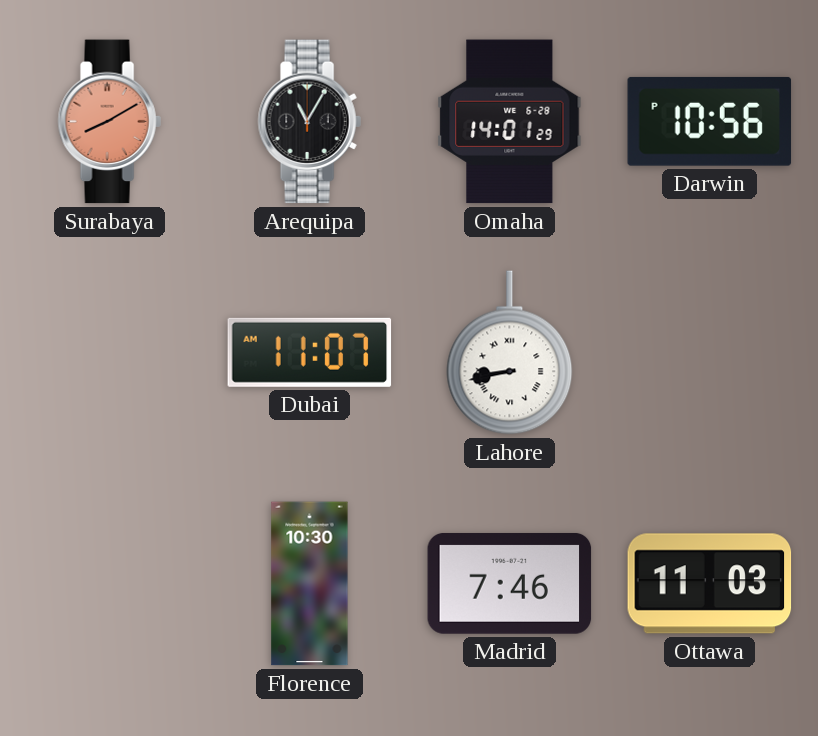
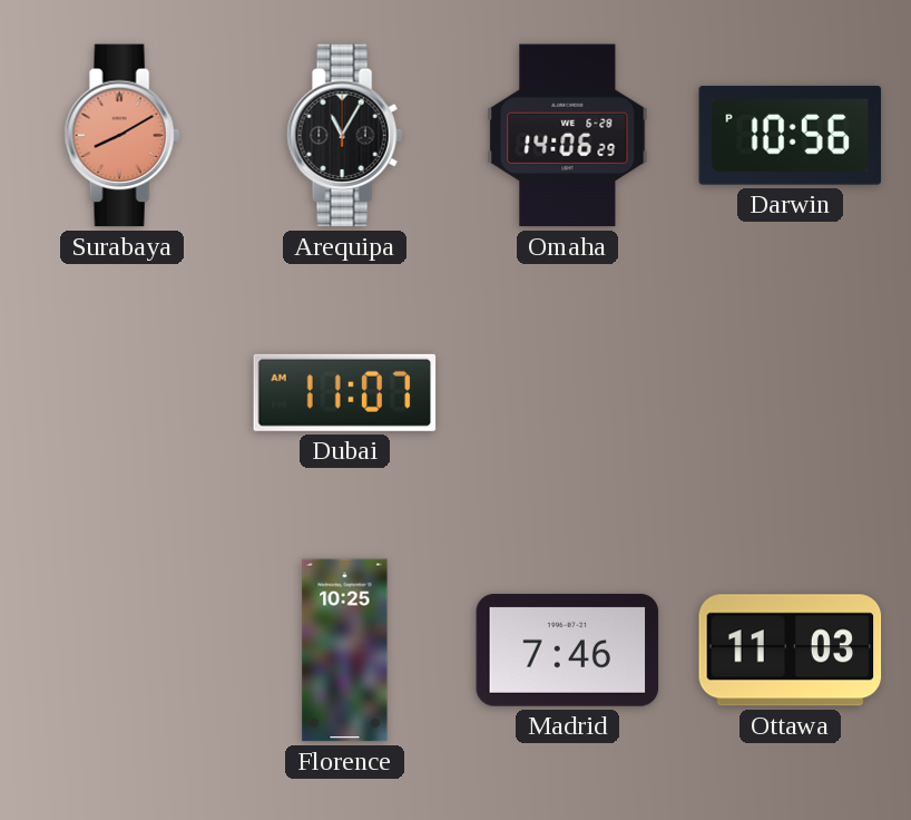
Omaha: 14:01 -> 14:06 (568, 136)
Lahore: 8:43 -> none (510, 353)
Florence: 10:30 -> 10:25 (345, 651)
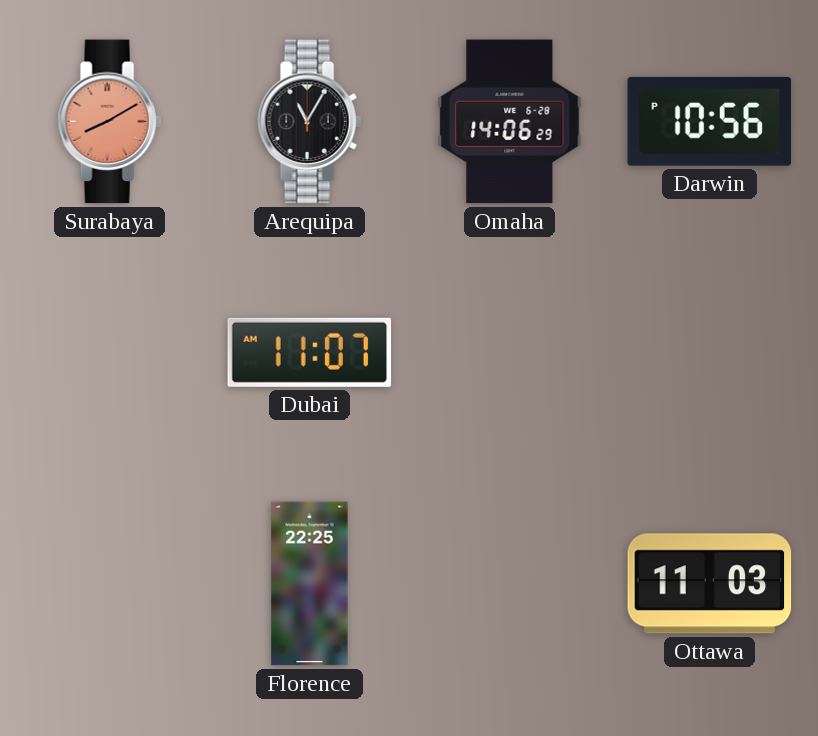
Florence: 10:25 -> 22:25 (310, 584)
Madrid: 7:46 -> none (568, 650)
